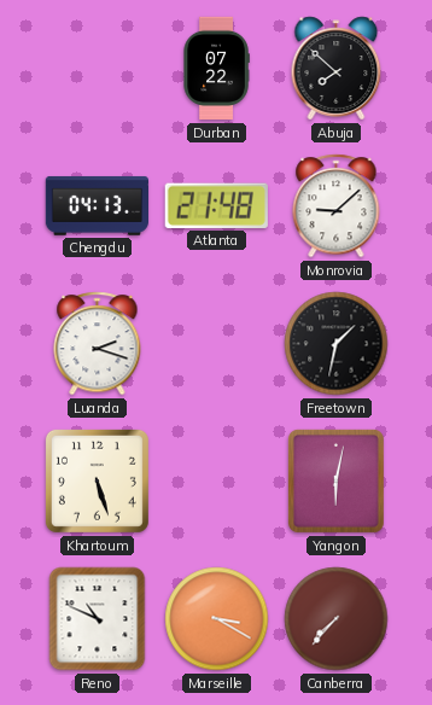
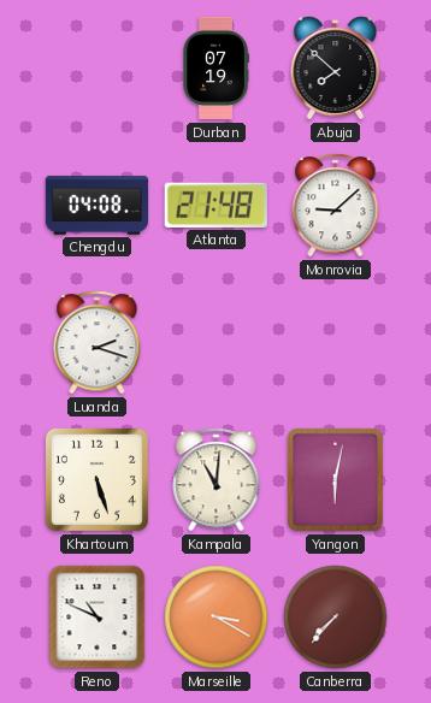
Durban: 07:22 -> 07:19 (215, 69)
Chengdu: 04:13 -> 04:08 (96, 205)
Freetown: 1:32 -> none (337, 344)
Kampala: none -> 11:01 (217, 480)
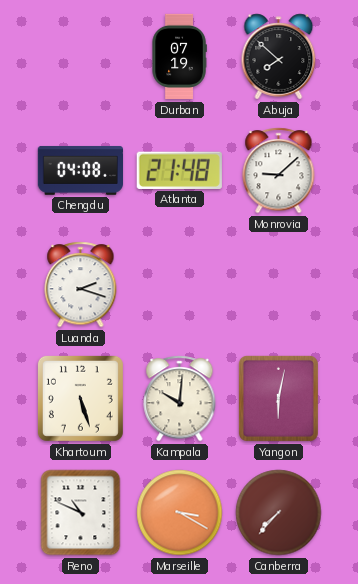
Kampala: 11:01 -> 10:01 (180, 399)
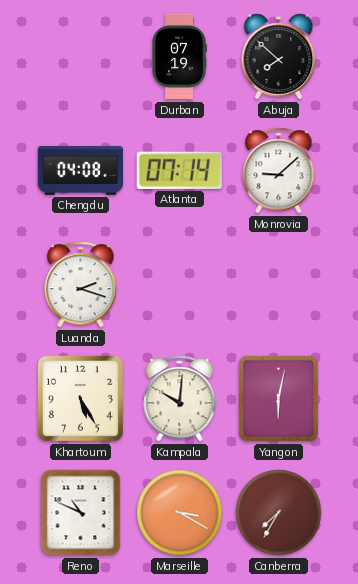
Atlanta: 21:48 -> 07:14 (179, 170)
Khartoum: 5:27 -> 5:25 (80, 398)
Canberra: 7:37 -> 7:35 (279, 513)
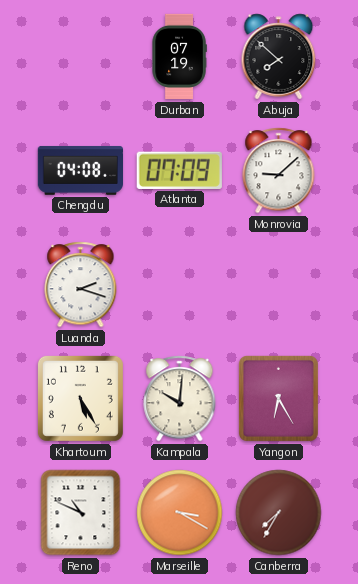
Atlanta: 07:14 -> 07:09 (179, 170)
Yangon: 6:02 -> 6:25 (278, 398)
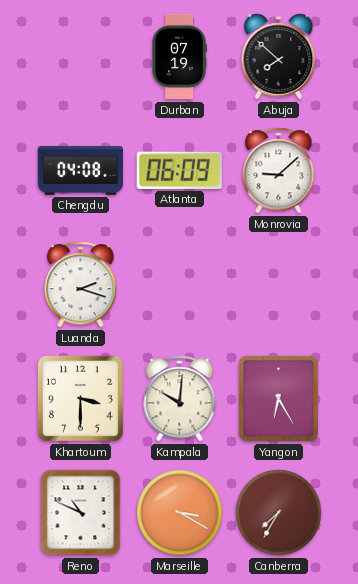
Atlanta: 07:09 -> 06:09 (179, 170)
Khartoum: 5:25 -> 3:30 (80, 398)
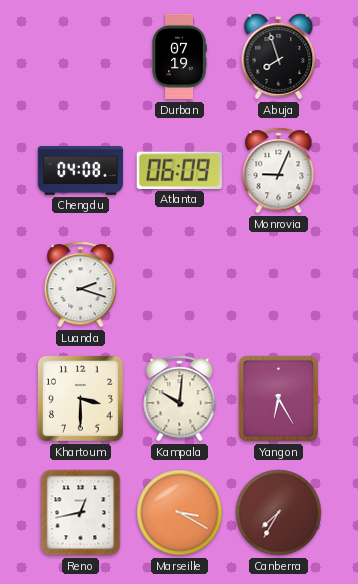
Abuja: 7:52 -> 7:57 (279, 57)
Monrovia: 9:08 -> 9:04 (279, 171)
Reno: 10:49 -> 12:43 (81, 513)
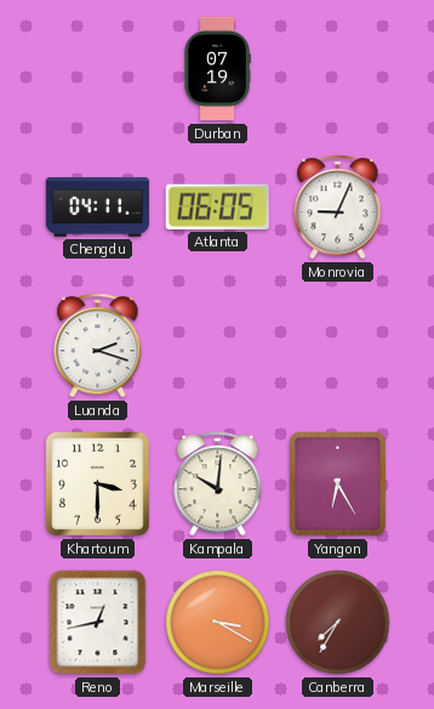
Abuja: 7:57 -> none (279, 57)
Chengdu: 04:08 -> 04:11 (97, 206)
Atlanta: 06:09 -> 06:05 (217, 206)
